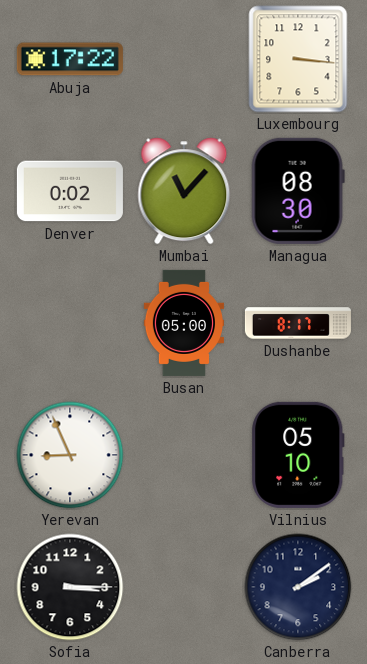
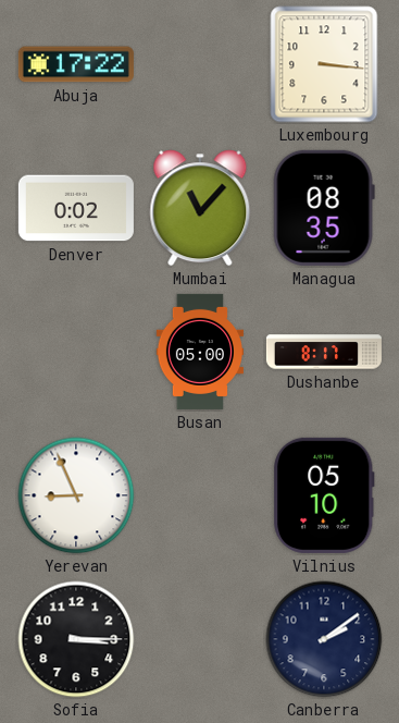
Managua: 08:30 -> 08:35 (324, 208)
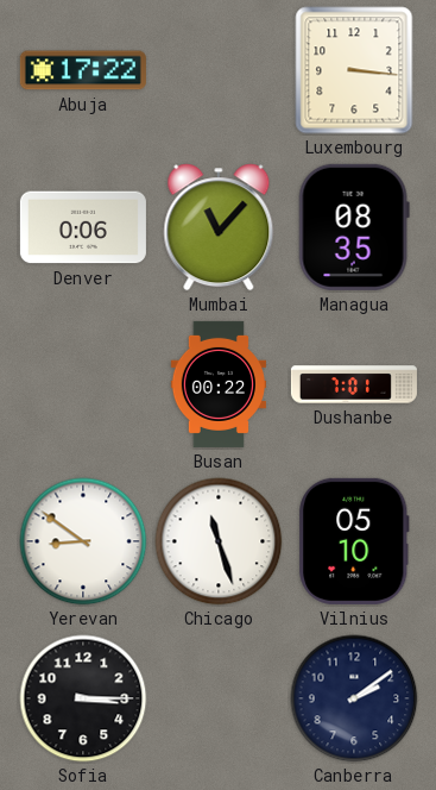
Denver: 0:02 -> 0:06 (83, 227)
Busan: 05:00 -> 00:22 (217, 384)
Dushanbe: 8:17 -> 7:01 (354, 384)
Yerevan: 8:56 -> 8:51 (83, 541)
Chicago: none -> 11:27 (219, 541)
